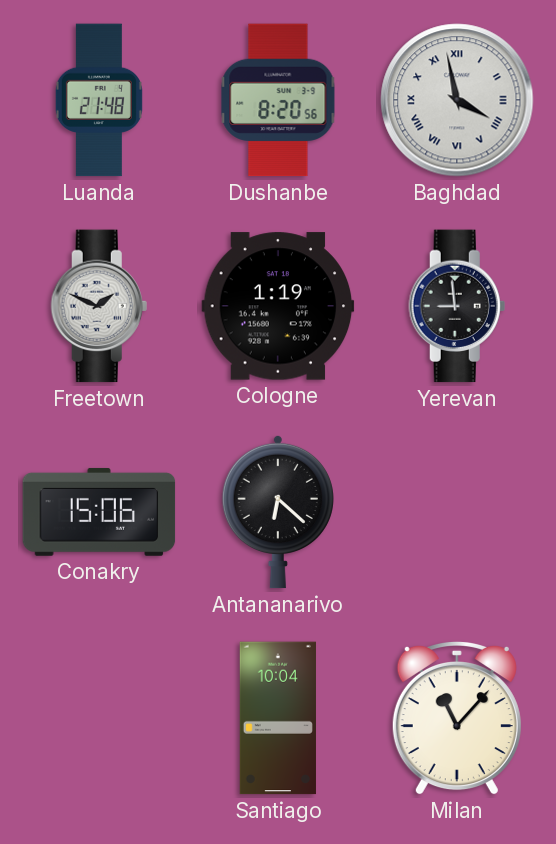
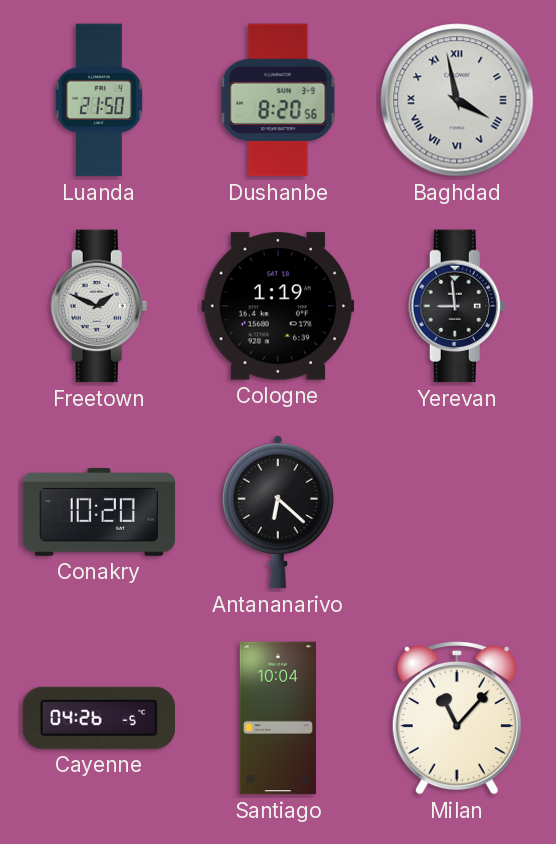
Luanda: 21:48 -> 21:50 (99, 100)
Conakry: 15:06 -> 10:20 (99, 512)
Cayenne: none -> 04:26 (99, 718)
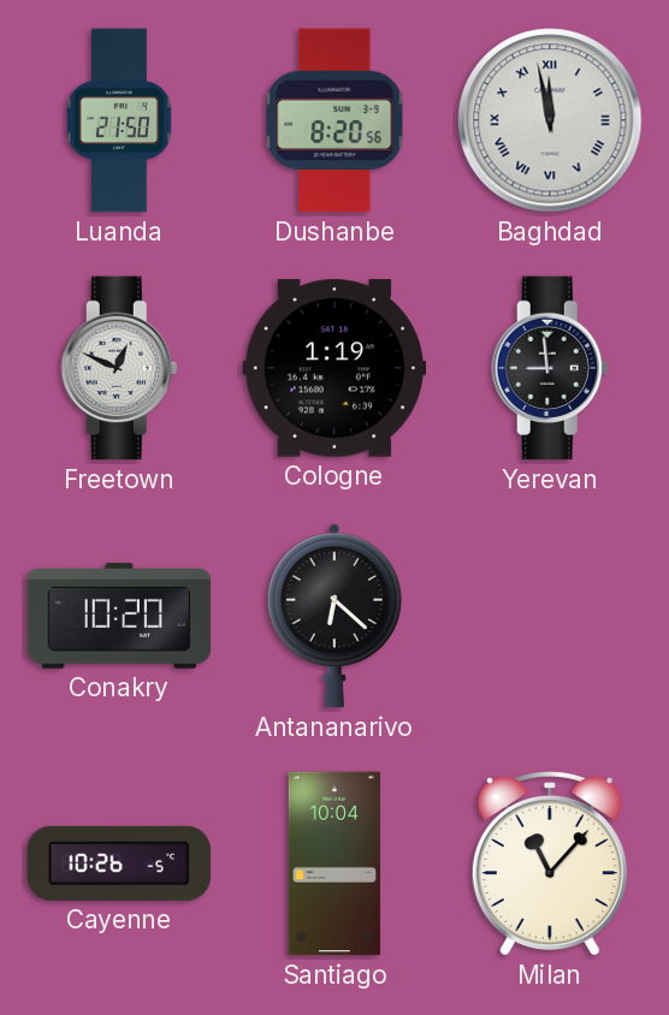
Baghdad: 3:58 -> 11:58 (550, 120)
Freetown: 1:49 -> 12:49 (119, 368)
Cayenne: 04:26 -> 10:26 (119, 863)
